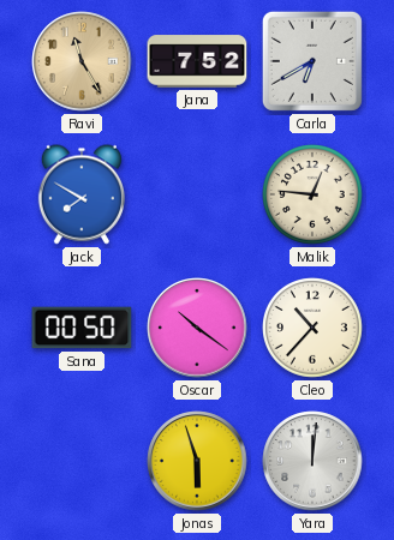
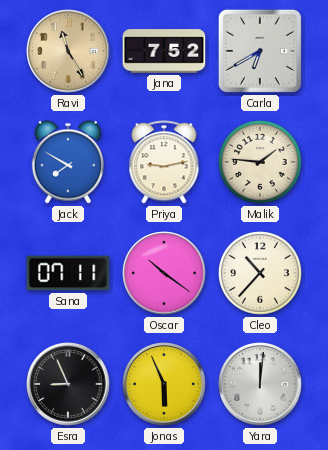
Priya: none -> 9:13 (164, 162)
Malik: 12:46 -> 1:46 (261, 163)
Sana: 00:50 -> 07:11 (68, 273)
Esra: none -> 8:56 (68, 384)
Jonas: 5:57 -> 5:56 (164, 384)
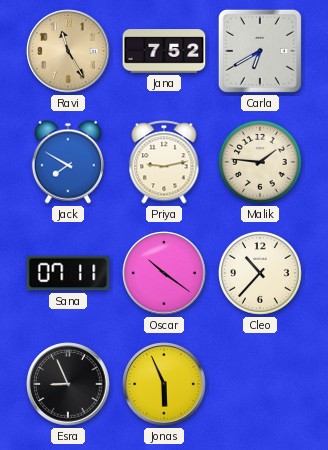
Yara: 12:01 -> none (260, 384)
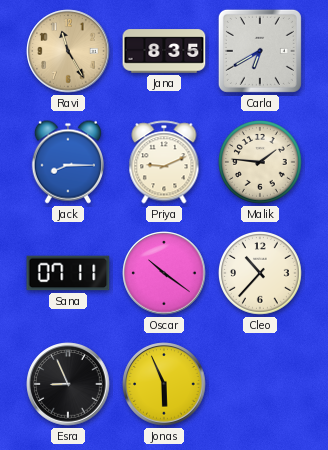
Jana: 7:52 -> 8:35 (164, 51)
Jack: 7:50 -> 8:15 (67, 162)
Priya: 9:13 -> 9:11 (164, 162)
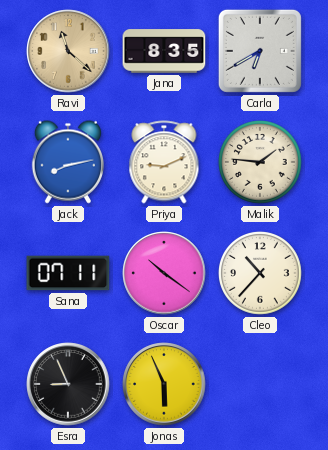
Ravi: 11:25 -> 11:22 (68, 51)
Jack: 8:15 -> 8:13 (67, 162)
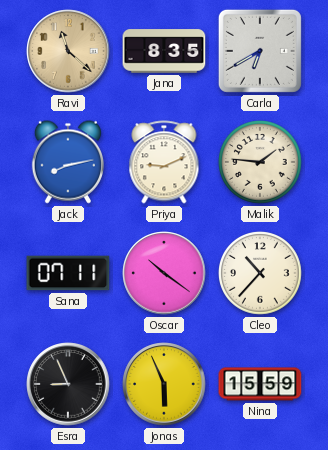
Nina: none -> 15:59 (260, 384)
